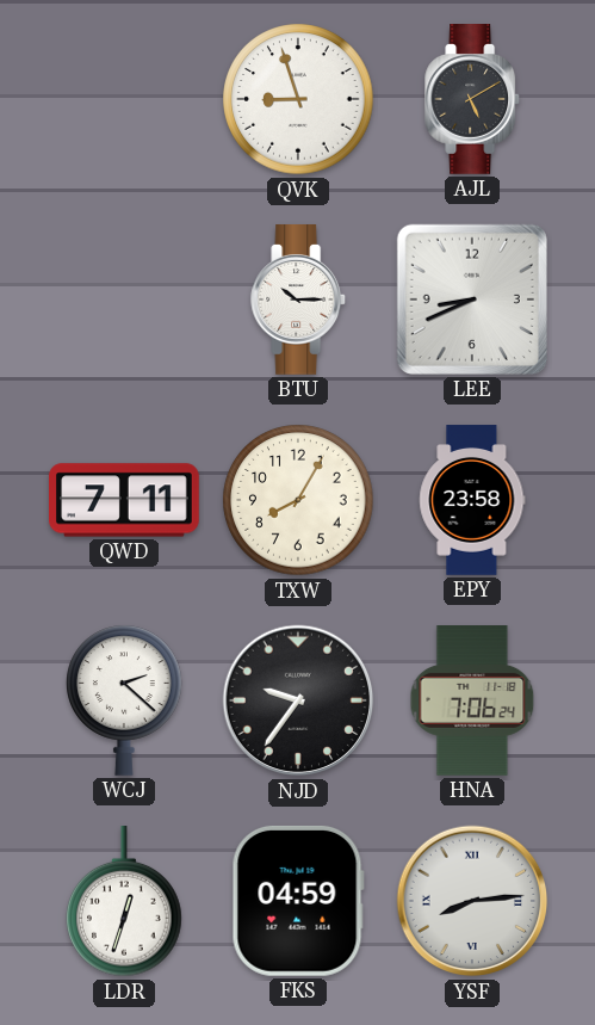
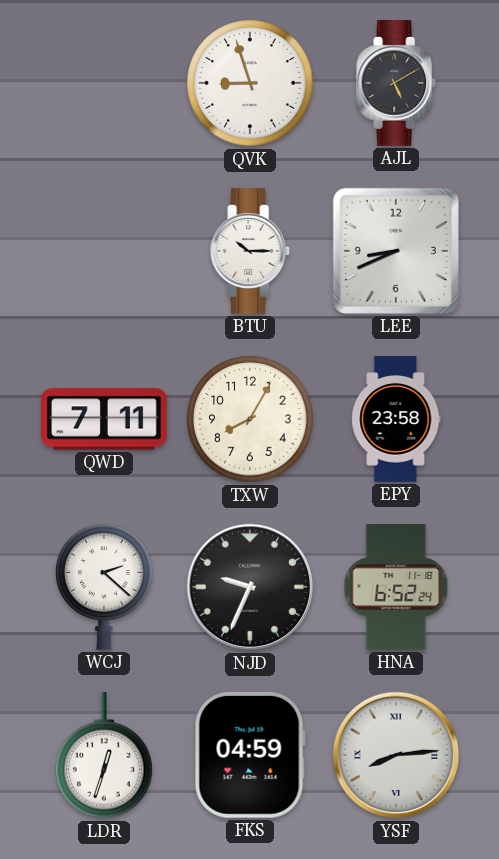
NJD: 9:36 -> 9:34 (250, 587)
HNA: 7:06 -> 6:52 (396, 588)
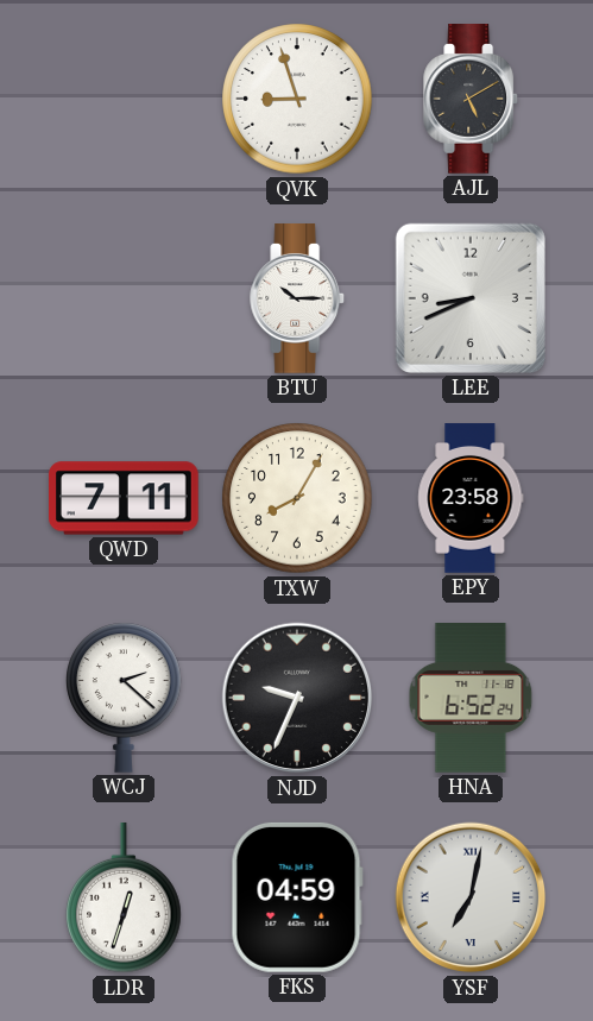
YSF: 8:14 -> 7:02 (471, 897)
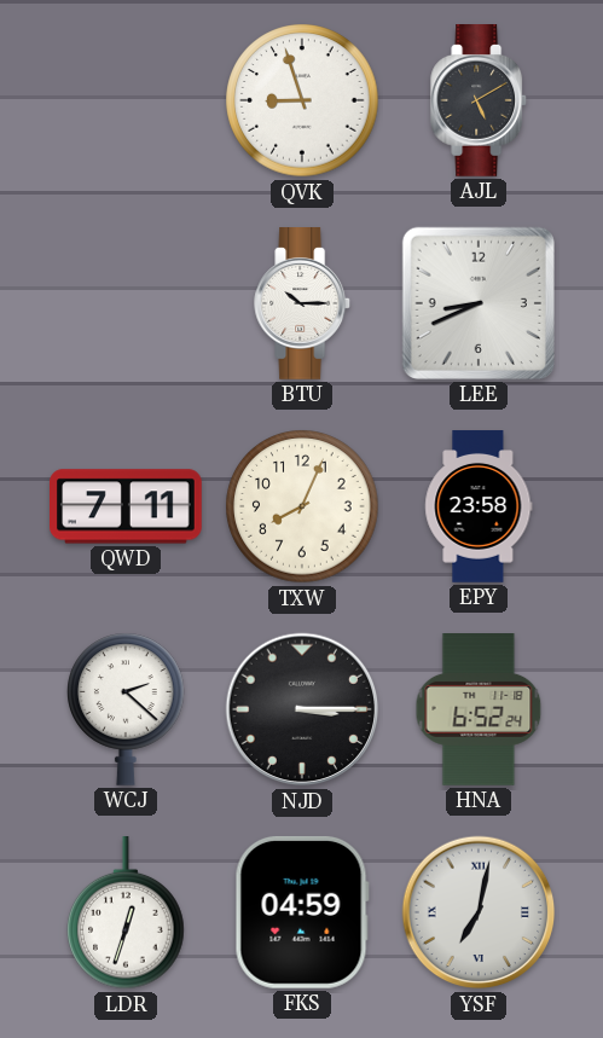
TXW: 8:05 -> 8:04 (302, 506)
NJD: 9:34 -> 3:15 (302, 709)
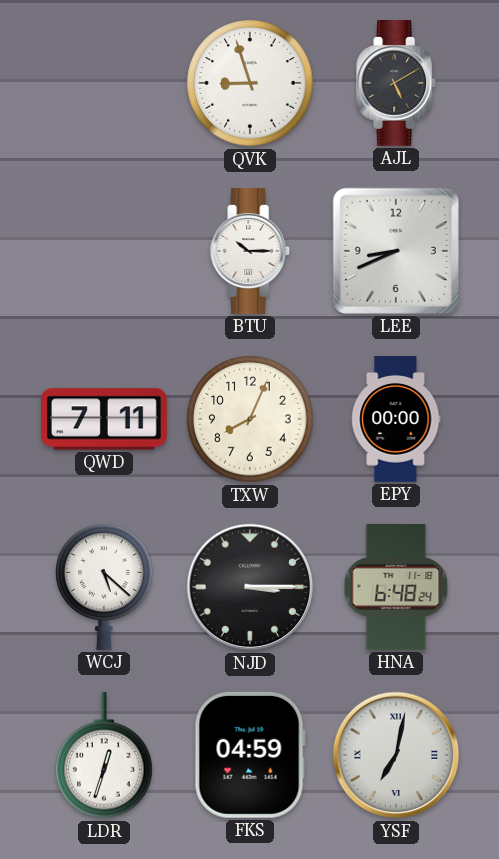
EPY: 23:58 -> 00:00 (396, 419)
WCJ: 2:22 -> 5:22 (104, 587)
HNA: 6:52 -> 6:48 (396, 588)
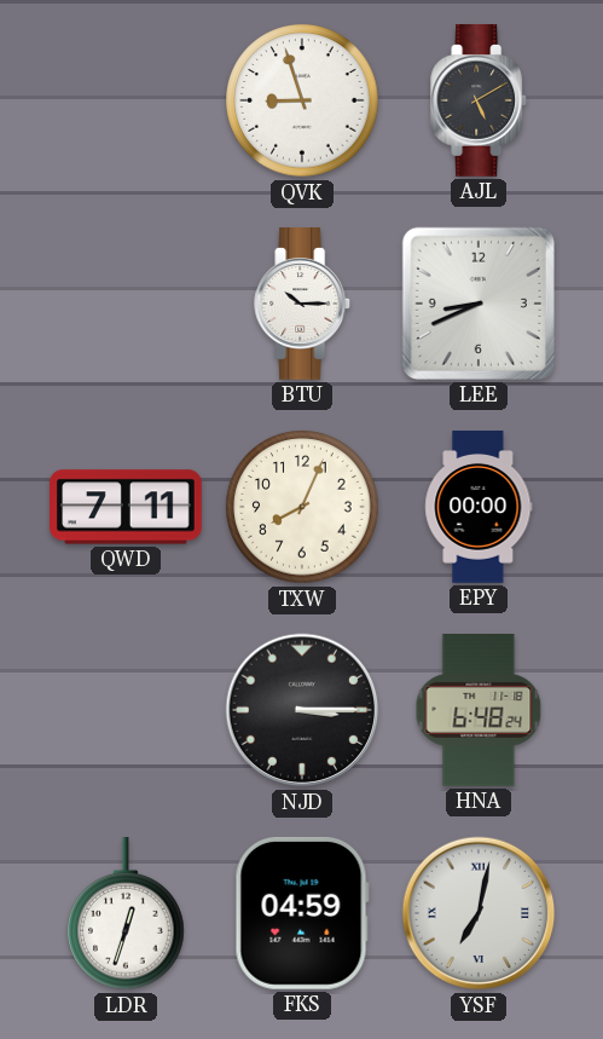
WCJ: 5:22 -> none (104, 587)
